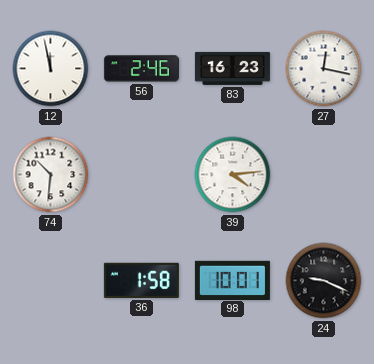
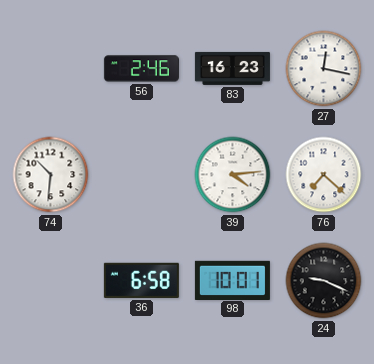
12: 11:58 -> none (51, 69)
76: none -> 7:22 (324, 175)
36: 1:58 -> 6:58 (141, 280)
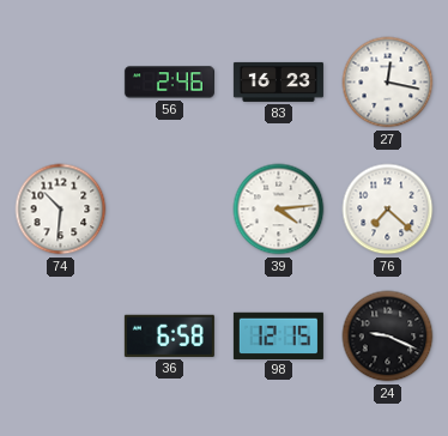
98: 10:01 -> 12:15 (278, 335)
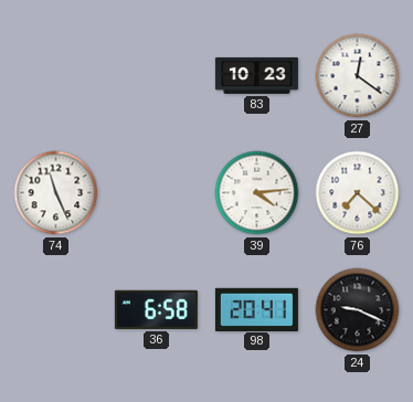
56: 2:46 -> none (169, 83)
83: 16:23 -> 10:23 (256, 75)
27: 12:17 -> 12:21 (358, 76)
74: 10:31 -> 11:26 (56, 193)
98: 12:15 -> 20:41 (256, 309)
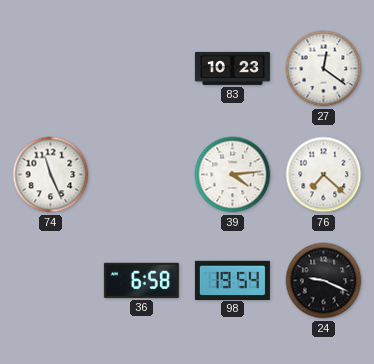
98: 20:41 -> 19:54 (232, 280)
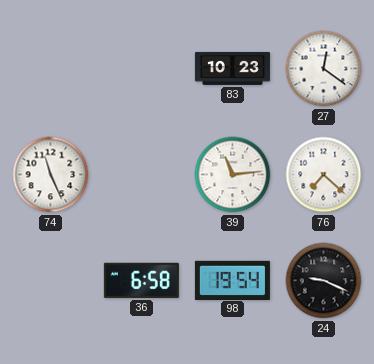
39: 4:14 -> 11:14 (233, 175)
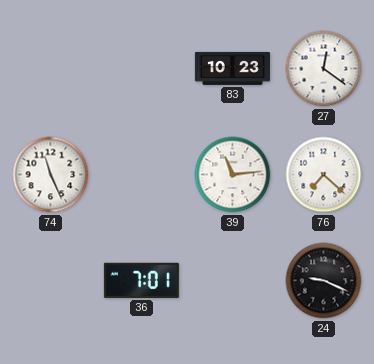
36: 6:58 -> 7:01 (141, 280)
98: 19:54 -> none (232, 280)
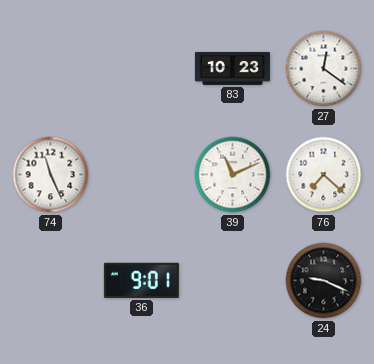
39: 11:14 -> 11:11 (233, 175)
36: 7:01 -> 9:01 (141, 280)
